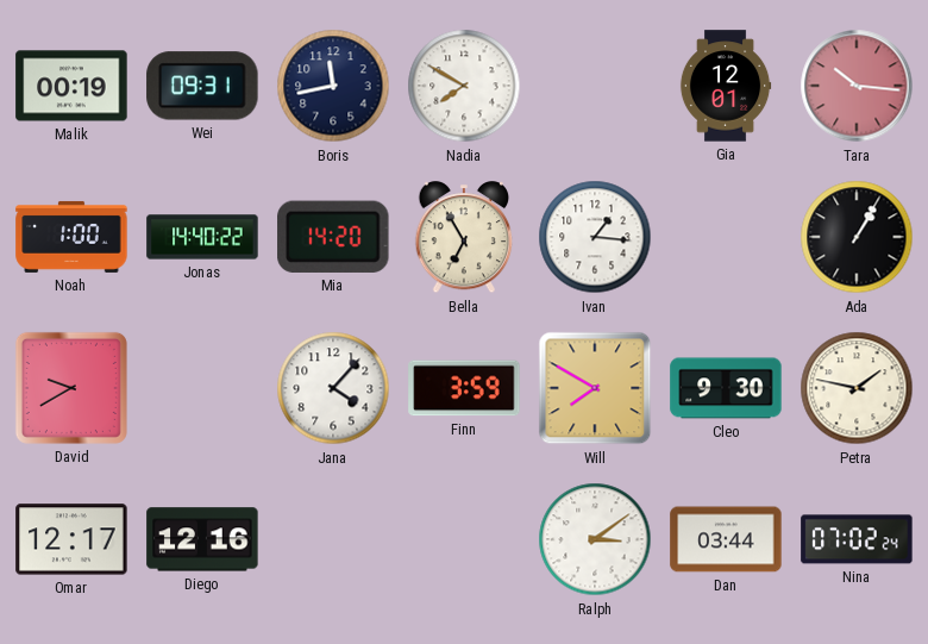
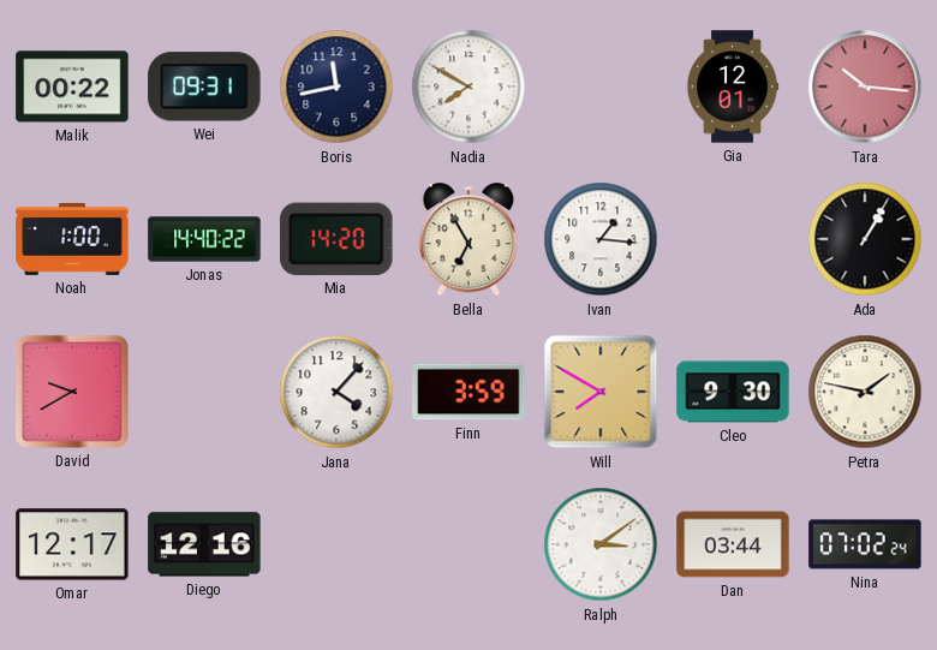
Malik: 00:19 -> 00:22 (72, 87)
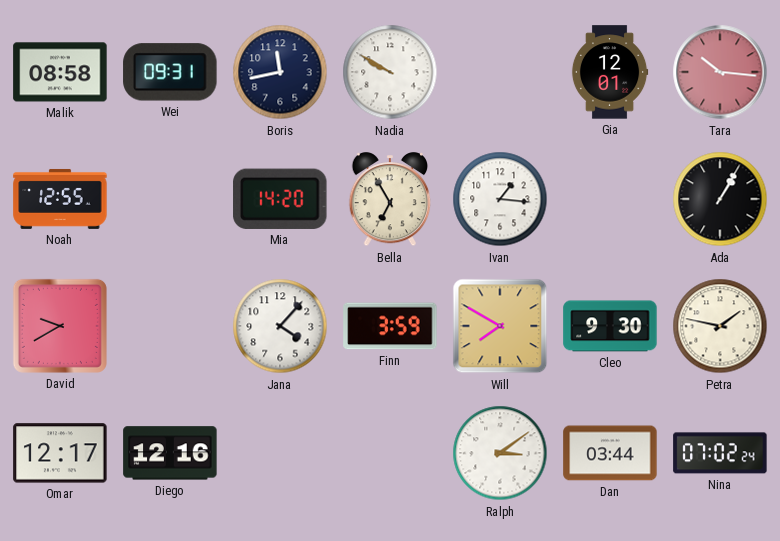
Malik: 00:22 -> 08:58 (60, 72)
Nadia: 7:50 -> 9:50 (390, 72)
Noah: 1:00 -> 12:55 (60, 199)
Jonas: 14:40 -> none (204, 239)
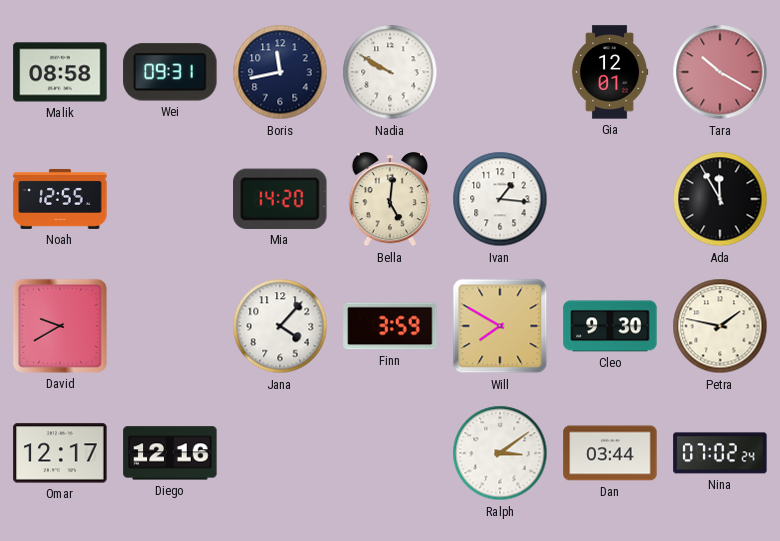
Tara: 10:16 -> 10:20 (720, 72)
Bella: 6:55 -> 5:01 (390, 200)
Ada: 1:05 -> 11:55 (720, 199)
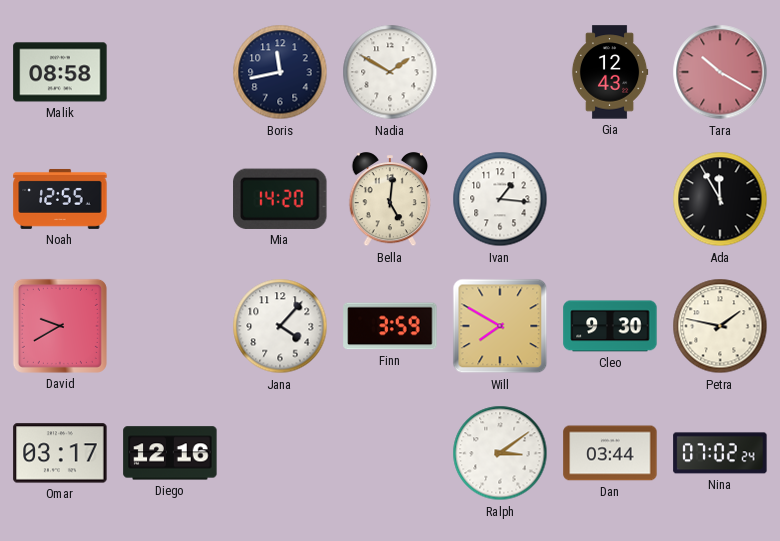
Wei: 09:31 -> none (170, 72)
Nadia: 9:50 -> 1:50 (390, 72)
Gia: 12:01 -> 12:43 (610, 72)
Omar: 12:17 -> 03:17 (60, 453)
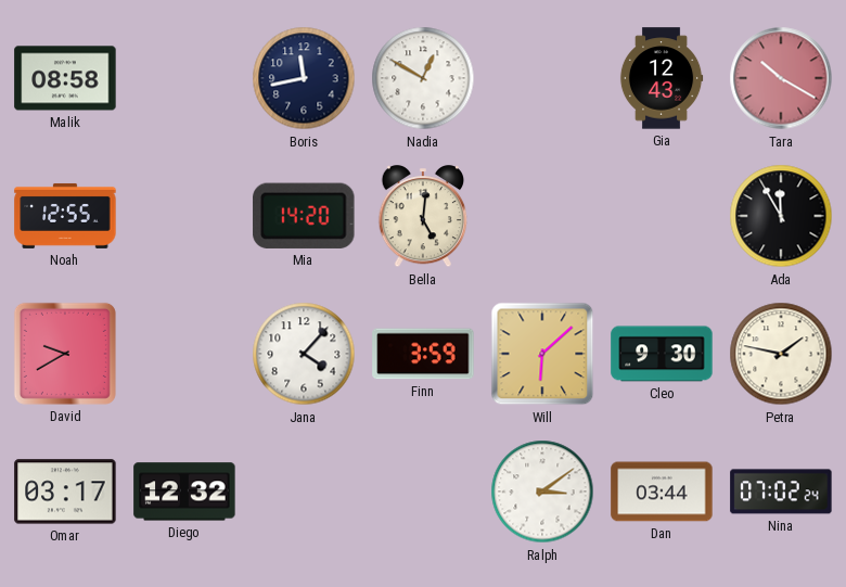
Nadia: 1:50 -> 12:50 (423, 78)
Ivan: 1:16 -> none (500, 199)
Will: 7:50 -> 6:08 (542, 354)
Diego: 12:16 -> 12:32 (184, 492)
